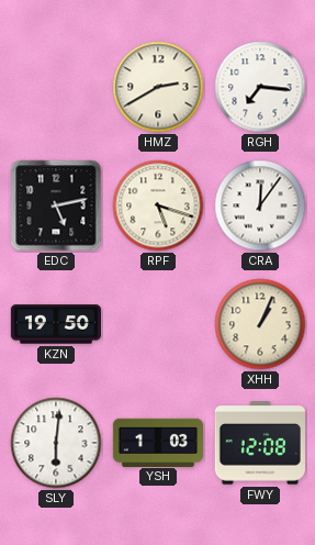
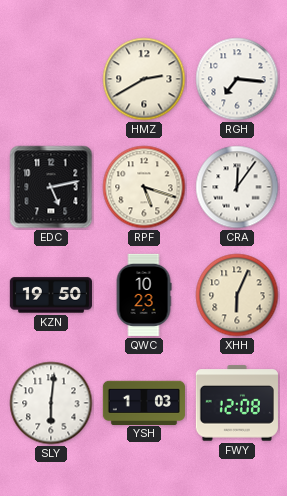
QWC: none -> 10:23 (144, 295)
XHH: 1:04 -> 6:04 (237, 295)
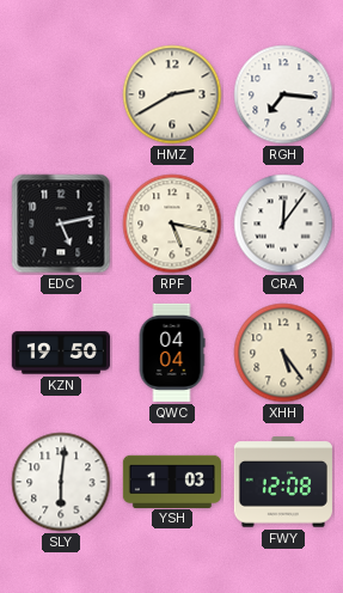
RPF: 5:18 -> 5:17 (172, 224)
QWC: 10:23 -> 04:04 (172, 353)
XHH: 6:04 -> 5:24 (283, 353)
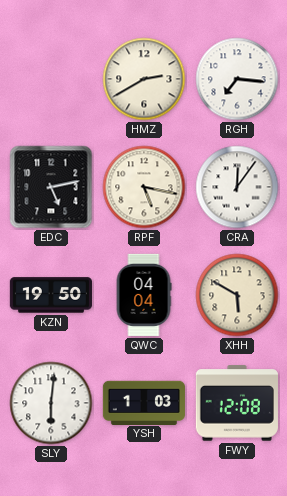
XHH: 5:24 -> 5:50 (237, 295)
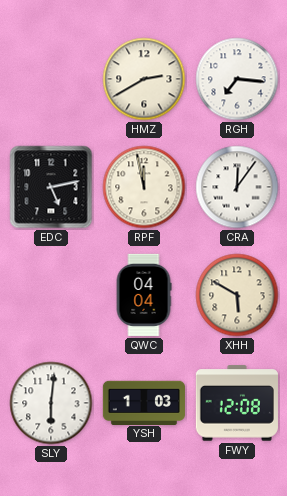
RPF: 5:17 -> 11:58 (144, 187)
KZN: 19:50 -> none (51, 295)
